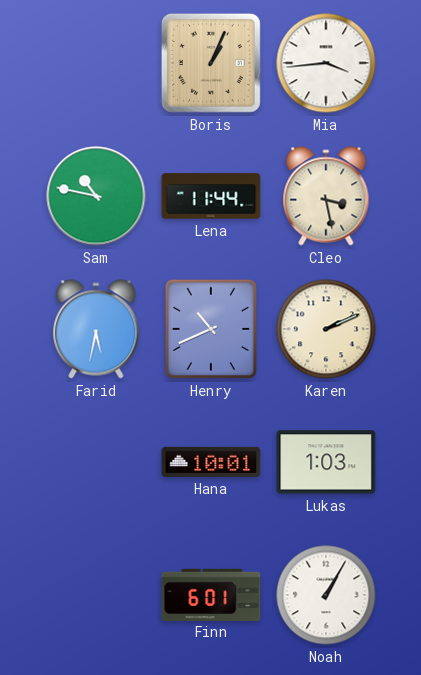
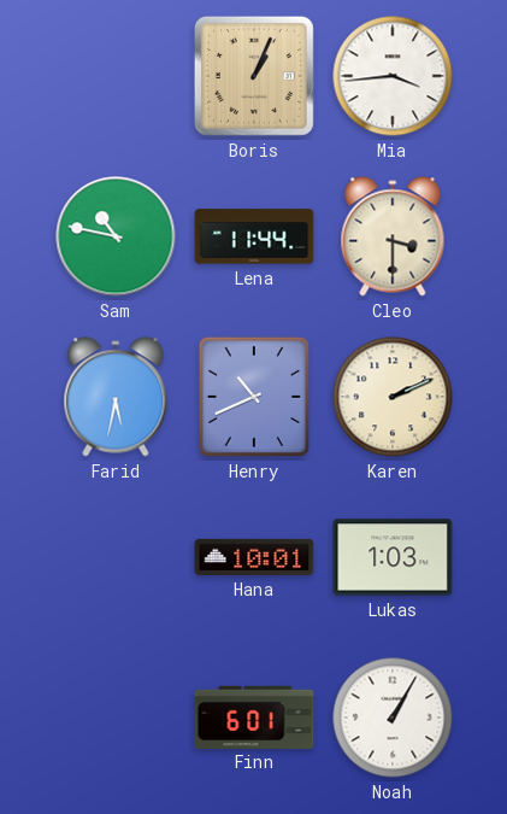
Cleo: 3:28 -> 3:30 (393, 236)
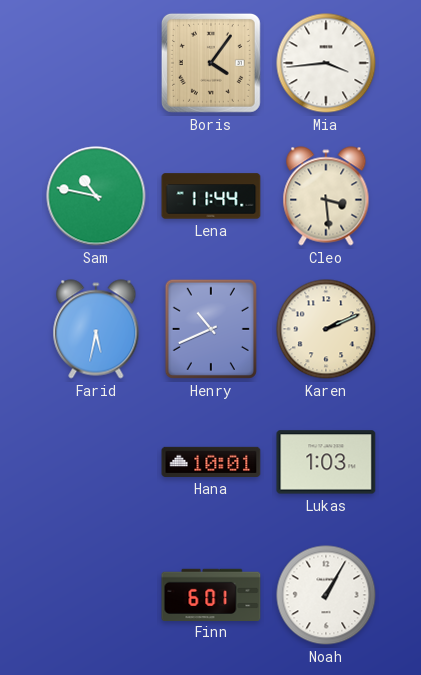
Boris: 1:04 -> 4:06 (211, 63)
Cleo: 3:30 -> 3:29 (326, 196)
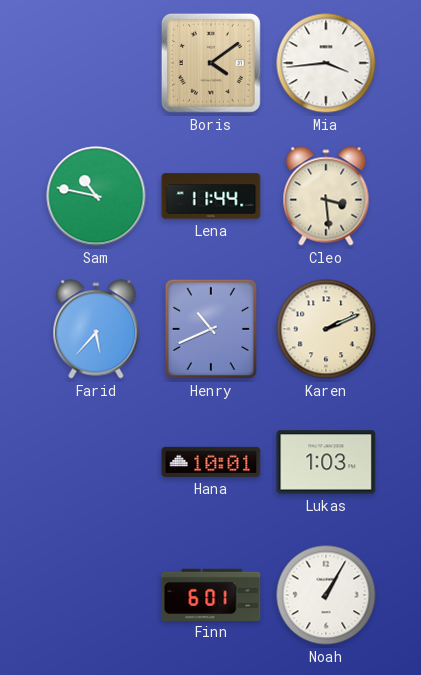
Boris: 4:06 -> 4:09 (211, 63)
Farid: 5:32 -> 5:37 (96, 329)
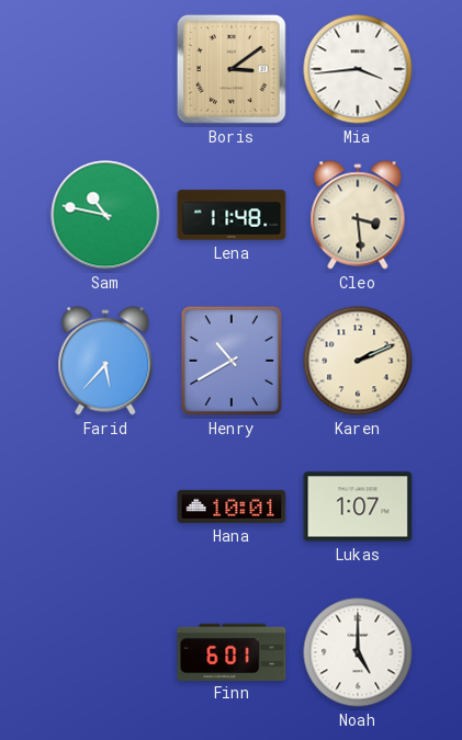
Boris: 4:09 -> 3:09 (232, 69)
Lena: 11:44 -> 11:48 (232, 215)
Henry: 10:41 -> 10:40 (232, 361)
Lukas: 1:03 -> 1:07 (358, 506)
Noah: 1:05 -> 5:00 (358, 652)
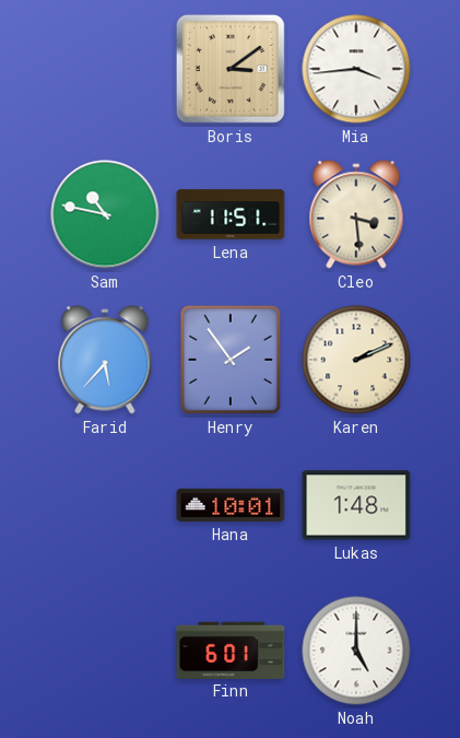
Lena: 11:48 -> 11:51 (231, 214)
Henry: 10:40 -> 1:54 (231, 360)
Lukas: 1:07 -> 1:48 (356, 505)
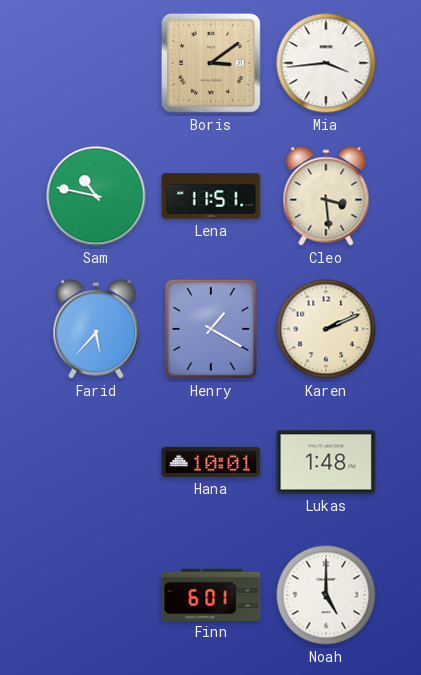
Henry: 1:54 -> 1:20 (211, 329)
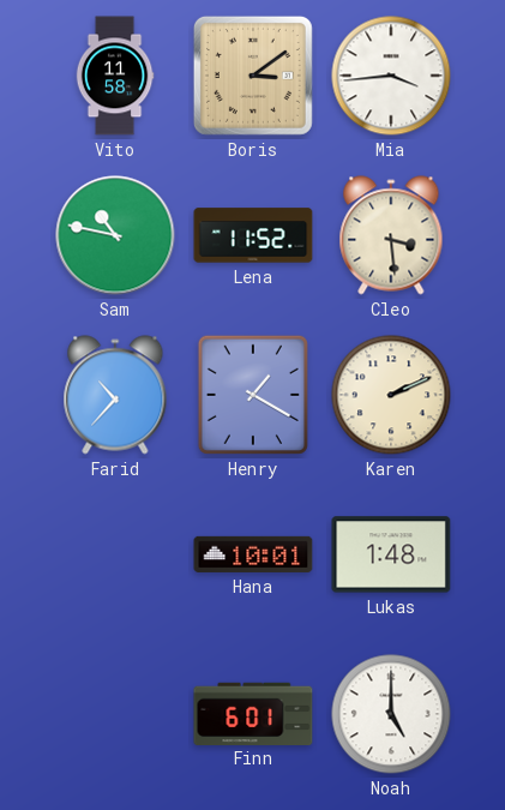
Vito: none -> 11:58 (115, 76)
Lena: 11:51 -> 11:52 (253, 235)
Farid: 5:37 -> 10:37 (115, 395)
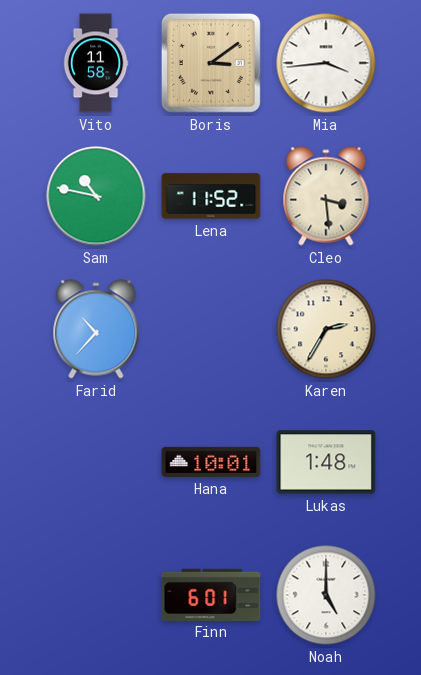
Henry: 1:20 -> none (253, 395)
Karen: 2:11 -> 2:35 (326, 329)
